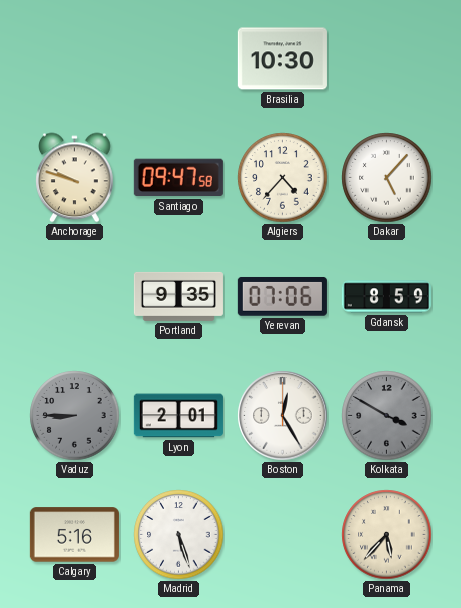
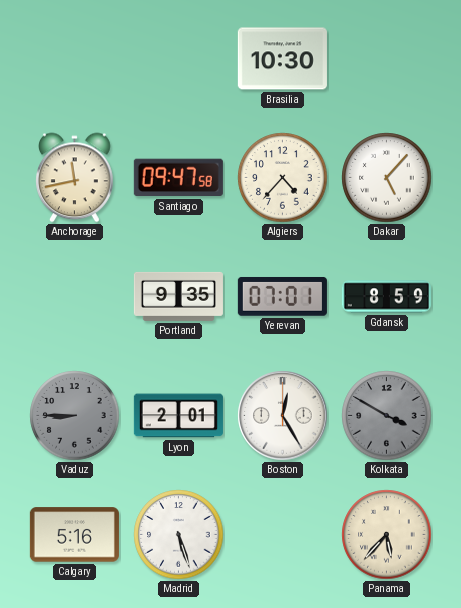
Anchorage: 9:48 -> 11:43 (75, 178)
Yerevan: 07:06 -> 07:01 (282, 297)
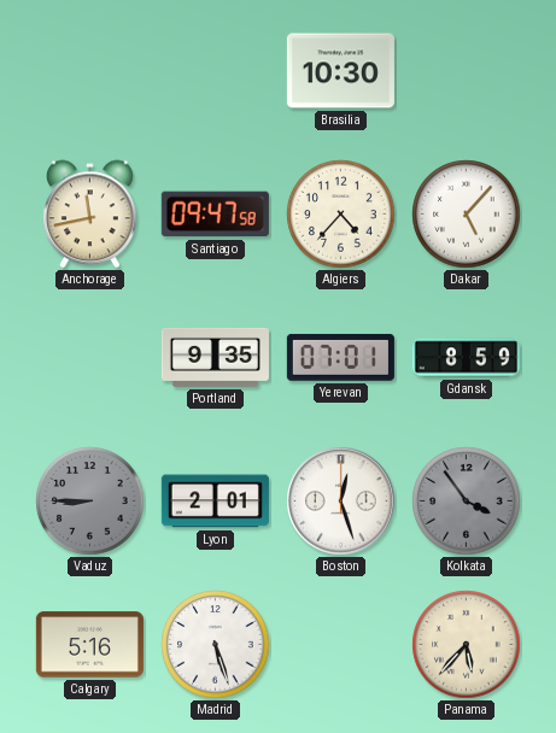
Boston: 12:25 -> 12:27 (341, 502)
Kolkata: 3:50 -> 3:54 (467, 502)
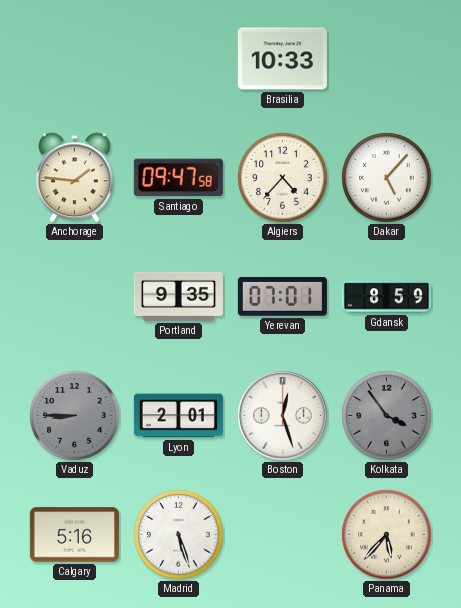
Brasilia: 10:30 -> 10:33 (282, 59)
Anchorage: 11:43 -> 1:46 (75, 178)
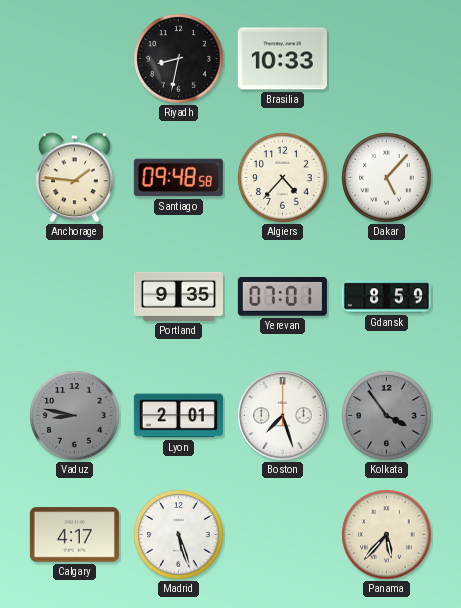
Riyadh: none -> 8:32 (179, 59)
Santiago: 09:47 -> 09:48 (178, 178)
Vaduz: 8:45 -> 8:47 (75, 416)
Boston: 12:27 -> 7:27 (283, 416)
Calgary: 5:16 -> 4:17 (74, 535)
